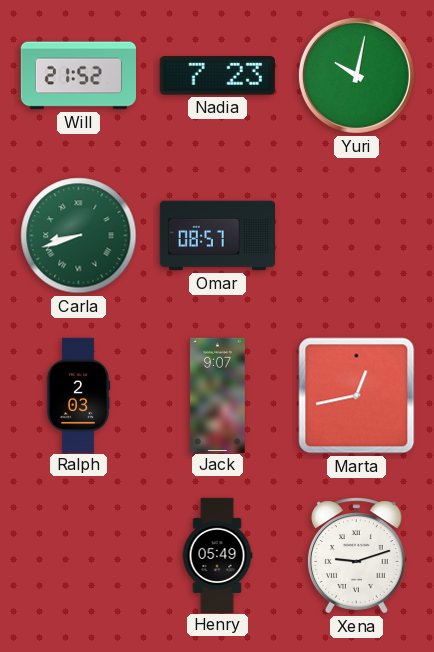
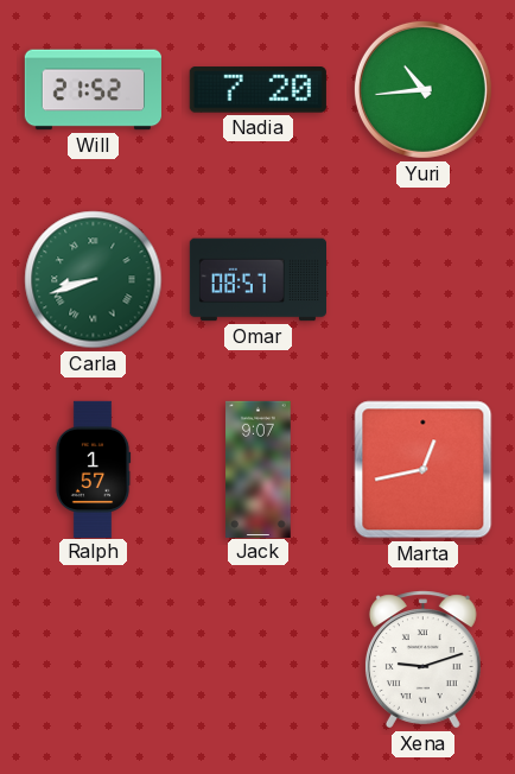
Nadia: 7:23 -> 7:20 (257, 90)
Yuri: 10:02 -> 10:44 (422, 89)
Ralph: 2:03 -> 1:57 (93, 469)
Henry: 05:49 -> none (217, 555)
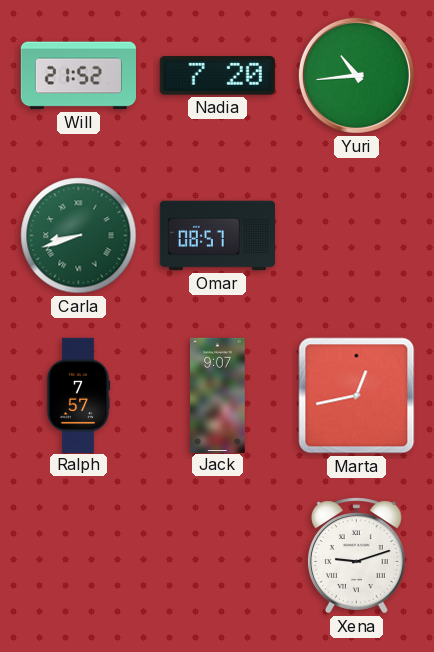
Ralph: 1:57 -> 7:57 (78, 395)
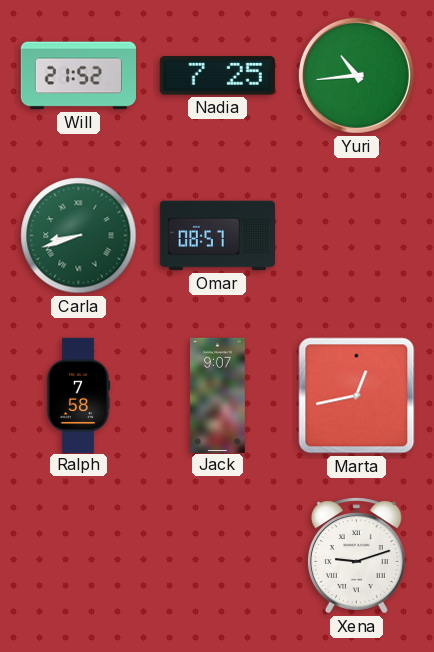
Nadia: 7:20 -> 7:25 (217, 76)
Ralph: 7:57 -> 7:58 (78, 395)
